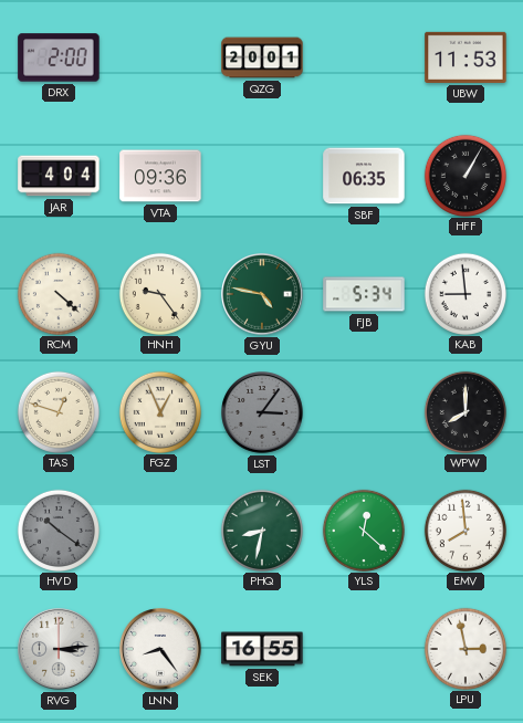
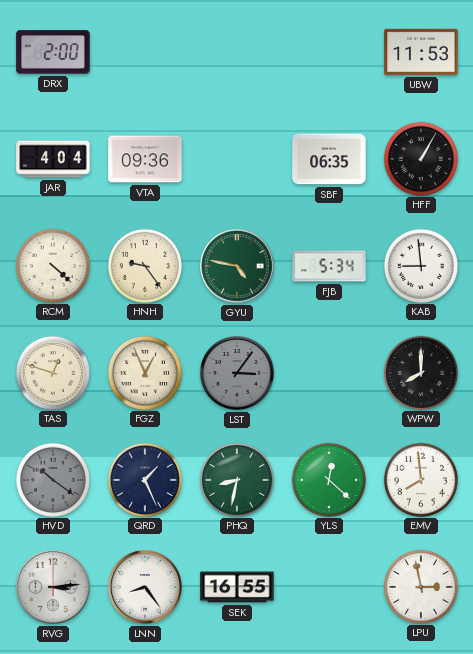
QZG: 20:01 -> none (262, 57)
QRD: none -> 1:26 (144, 479)
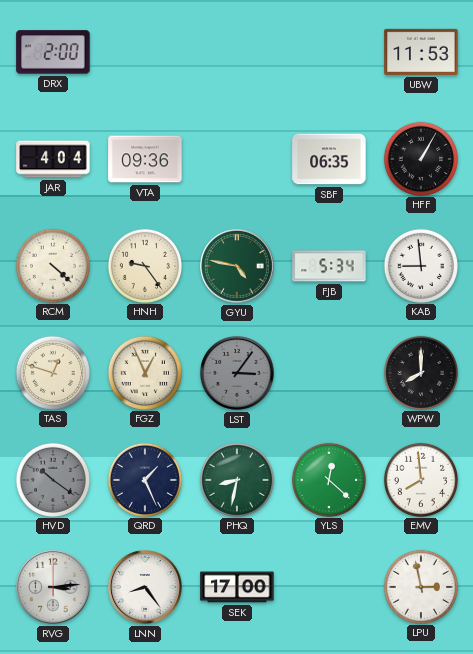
SEK: 16:55 -> 17:00 (237, 587)
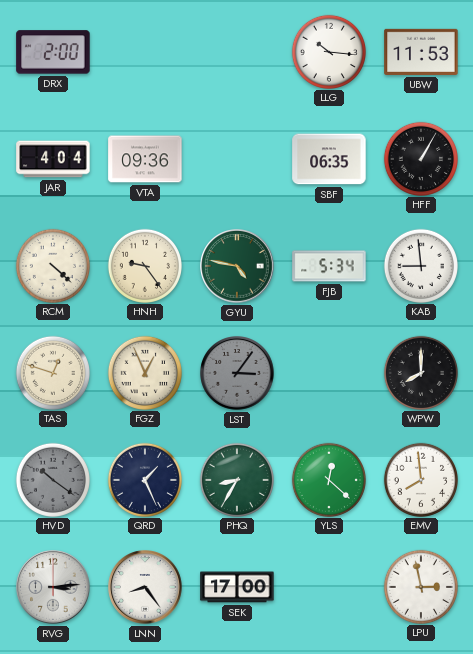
LLG: none -> 10:16 (328, 51)
PHQ: 8:32 -> 8:35 (236, 479)
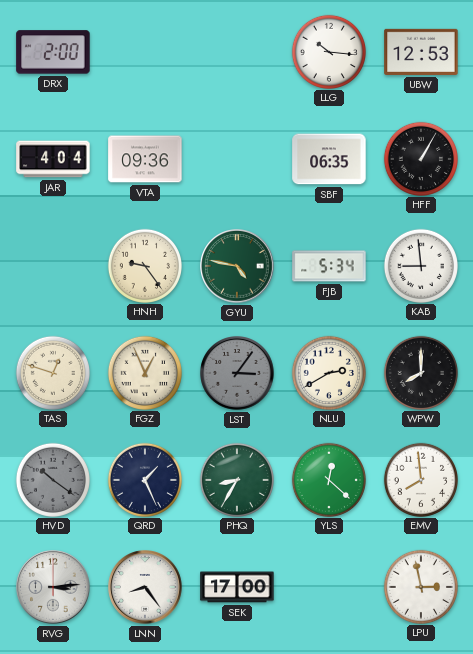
UBW: 11:53 -> 12:53 (421, 52)
RCM: 4:22 -> none (52, 265)
NLU: none -> 2:40 (328, 372)
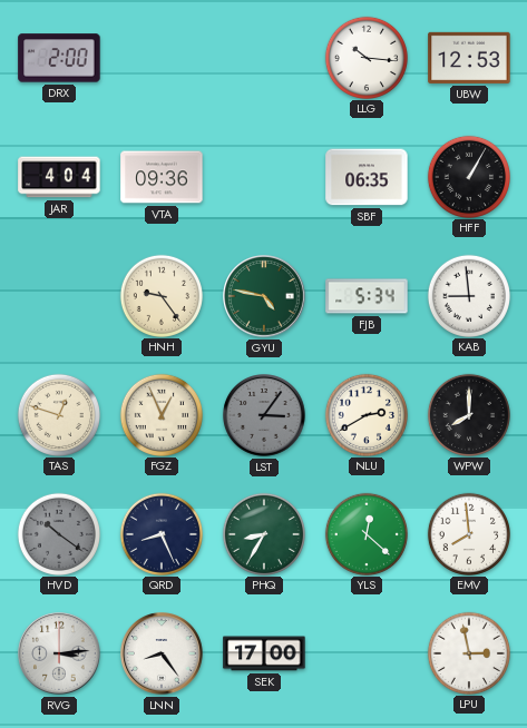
QRD: 1:26 -> 8:26 (160, 533)
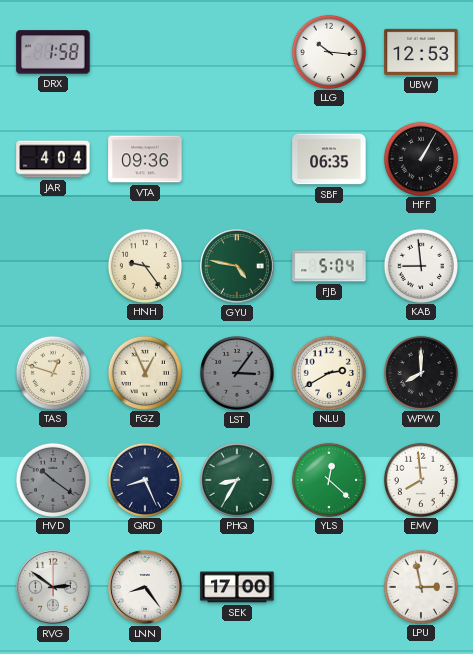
DRX: 2:00 -> 1:58 (53, 52)
FJB: 5:34 -> 5:04 (329, 266)
RVG: 3:14 -> 2:51 (53, 587)
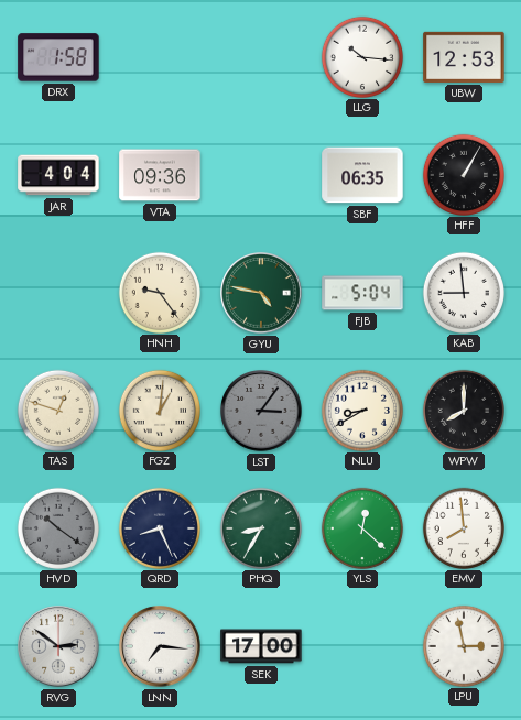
FGZ: 12:56 -> 1:01 (159, 410)
NLU: 2:40 -> 8:40 (361, 410)
LNN: 8:24 -> 7:16 (160, 646)
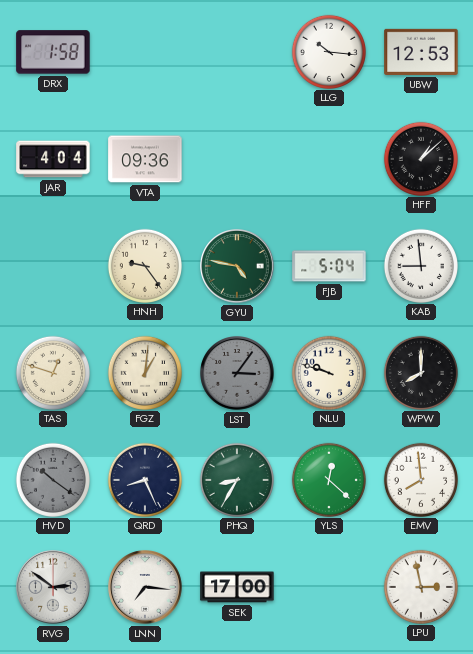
SBF: 06:35 -> none (362, 175)
HFF: 1:05 -> 1:08 (420, 158)
NLU: 8:40 -> 9:48 (328, 372)
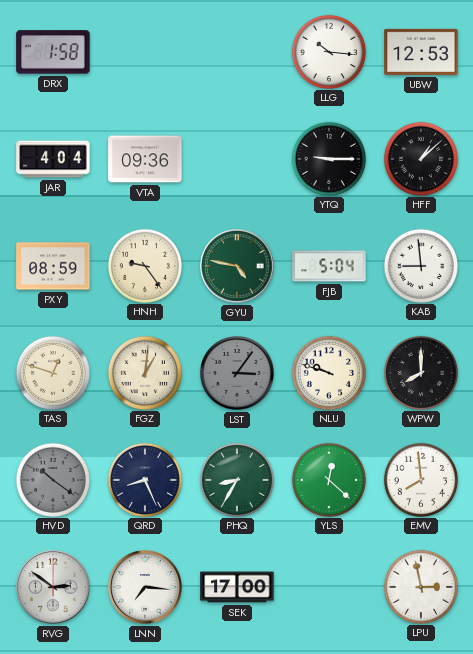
YTQ: none -> 9:15 (328, 158)
PXY: none -> 08:59 (53, 266)
